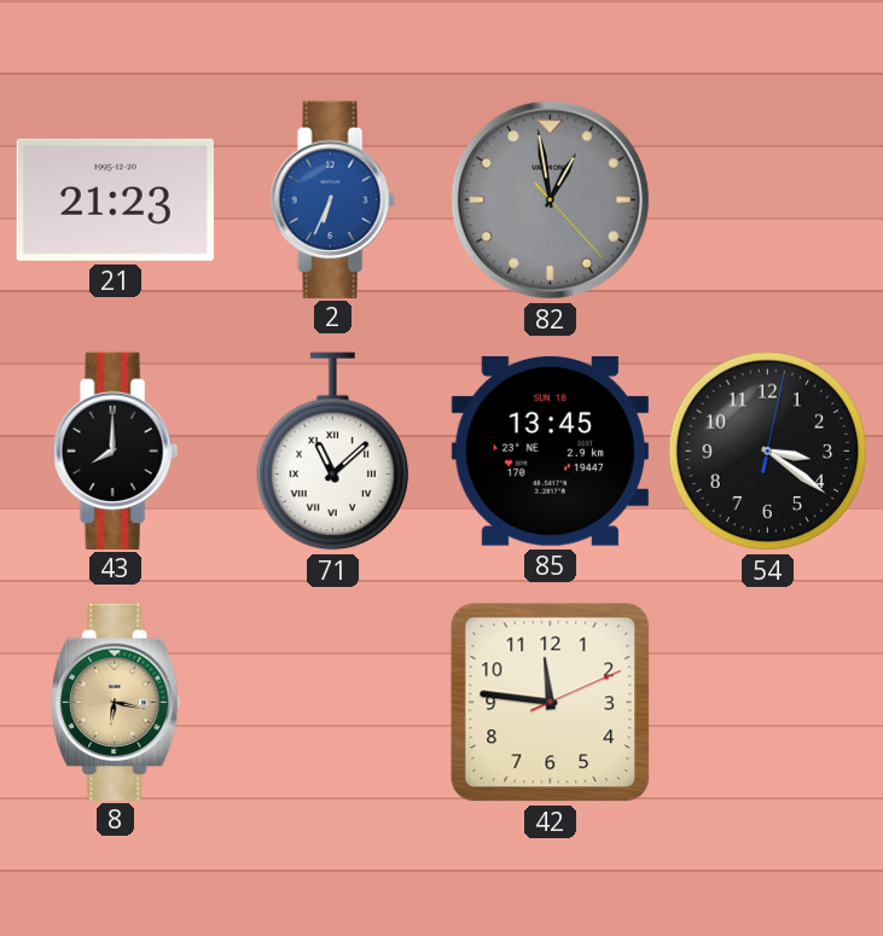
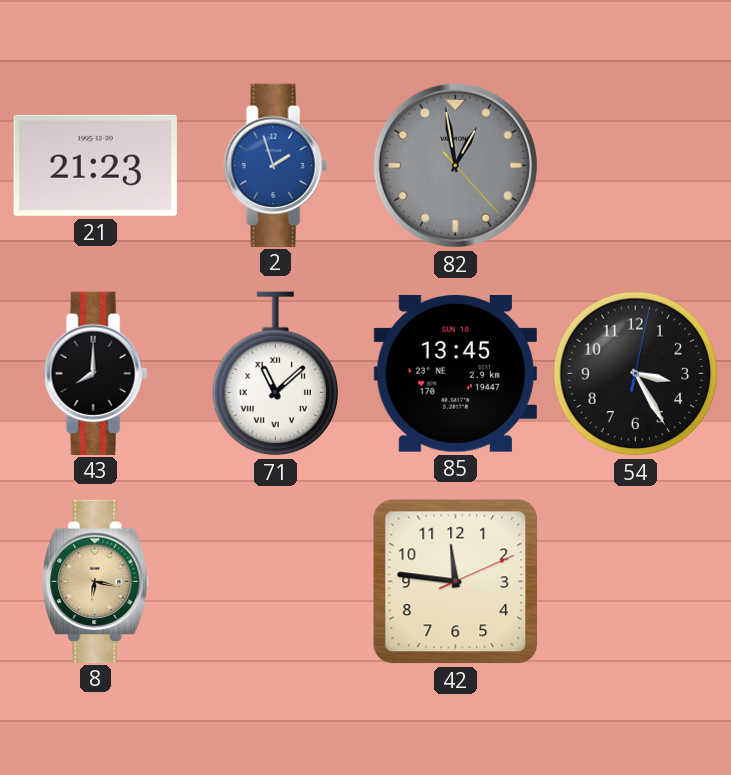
2: 6:34 -> 1:57 (275, 165)
54: 3:21 -> 3:25 (636, 374)
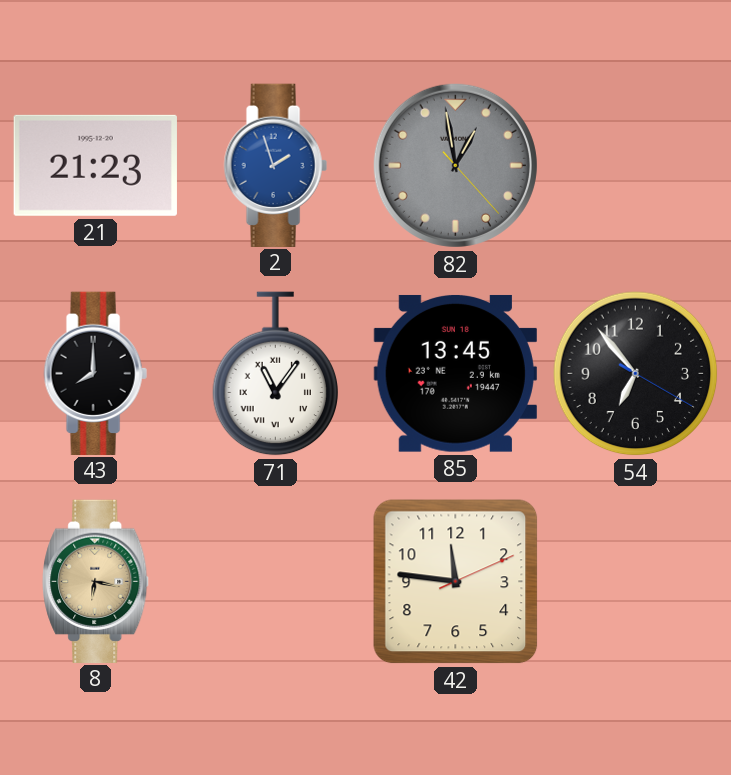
71: 11:08 -> 11:06 (276, 374)
54: 3:25 -> 6:53 (636, 374)
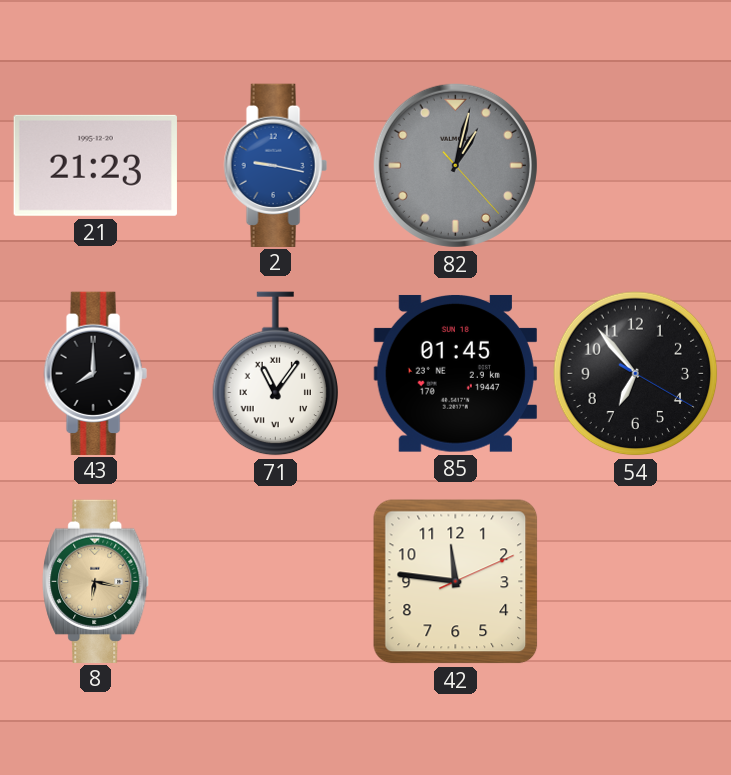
2: 1:57 -> 9:17 (275, 165)
82: 12:58 -> 1:02 (455, 165)
85: 13:45 -> 01:45 (455, 373)
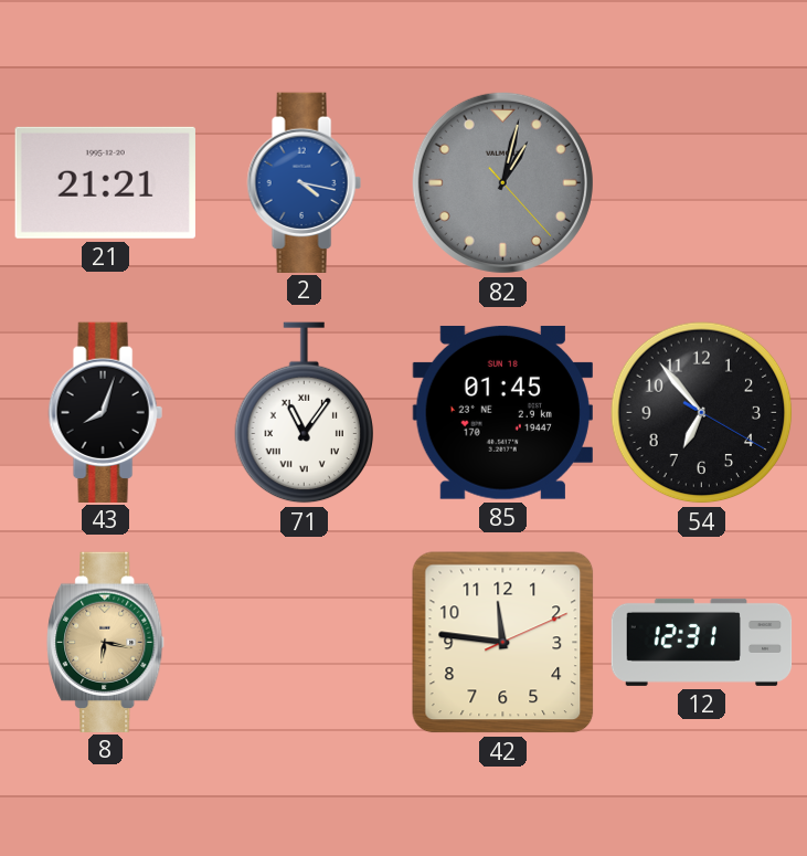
21: 21:23 -> 21:21 (105, 182)
2: 9:17 -> 4:17 (304, 182)
43: 8:00 -> 8:03 (105, 412)
12: none -> 12:31 (702, 642)
